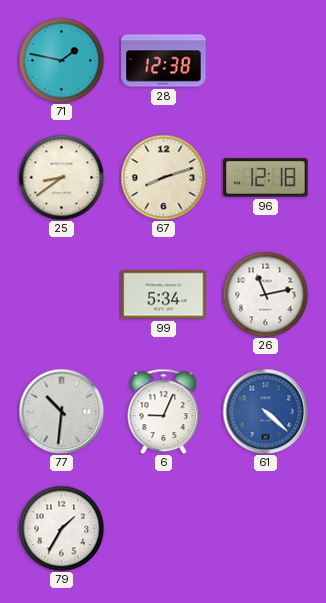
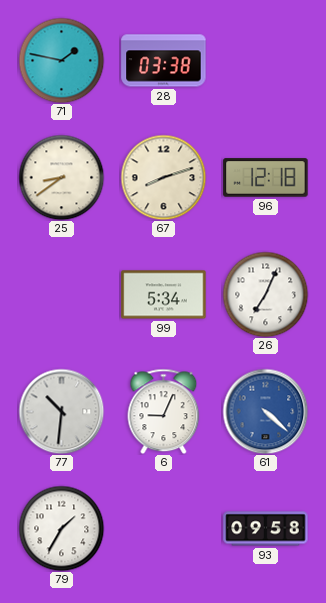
28: 12:38 -> 03:38 (164, 61)
26: 11:13 -> 7:04 (265, 294)
93: none -> 09:58 (266, 529)
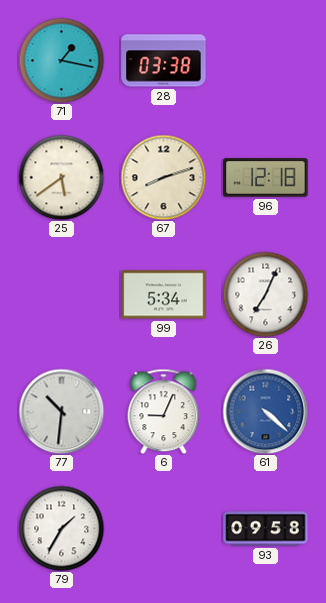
71: 1:47 -> 1:17 (61, 60)
25: 8:39 -> 5:39 (61, 177)
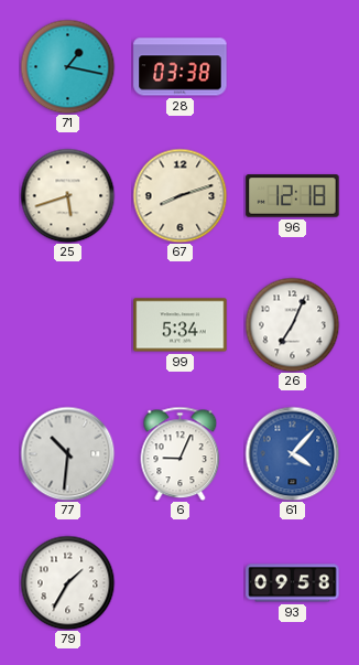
25: 5:39 -> 5:42 (67, 195)
61: 4:22 -> 4:07 (292, 453)
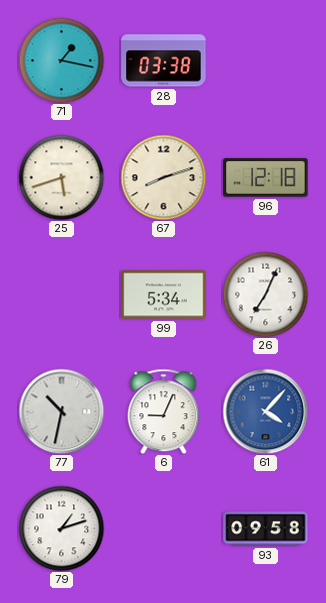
77: 10:31 -> 10:32 (61, 411)
79: 1:35 -> 1:12 (61, 528)
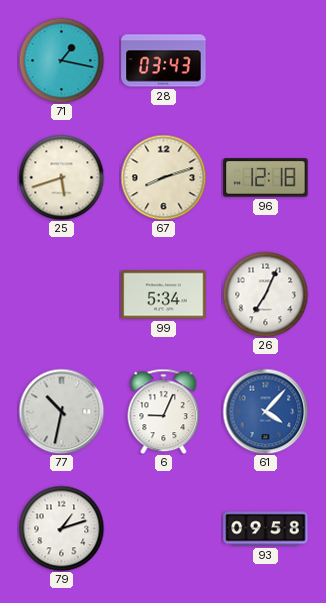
28: 03:38 -> 03:43 (164, 61)
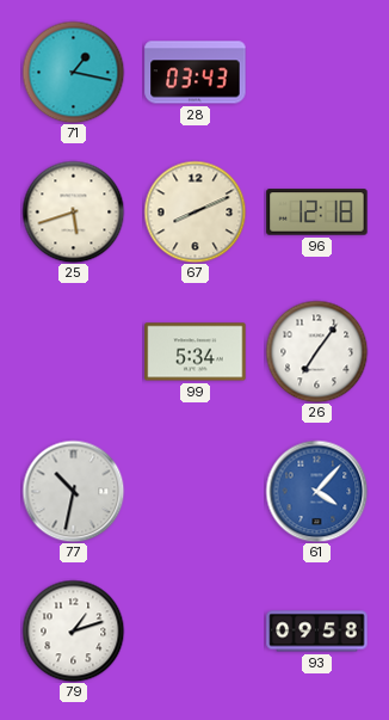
67: 8:12 -> 8:11 (194, 211)
26: 7:04 -> 7:06 (316, 351)
6: 9:04 -> none (164, 411)
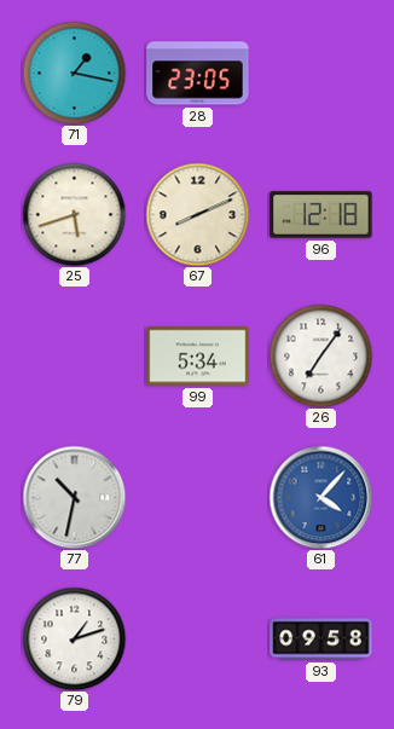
28: 03:43 -> 23:05 (198, 74)
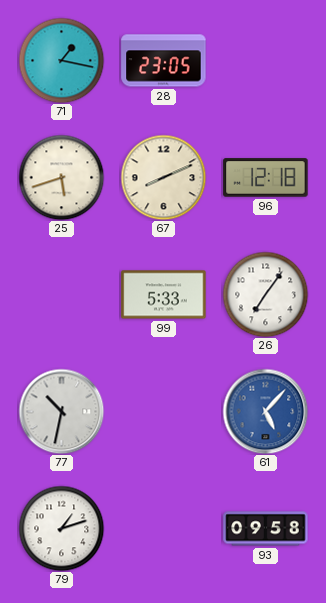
99: 5:34 -> 5:33 (164, 295)
61: 4:07 -> 5:07 (265, 411)
